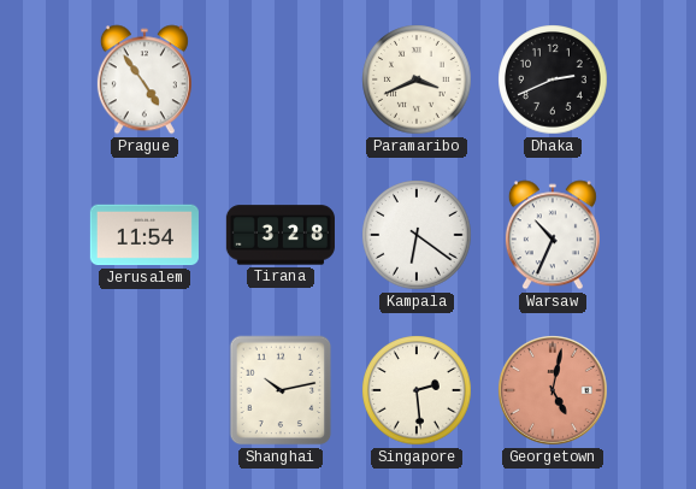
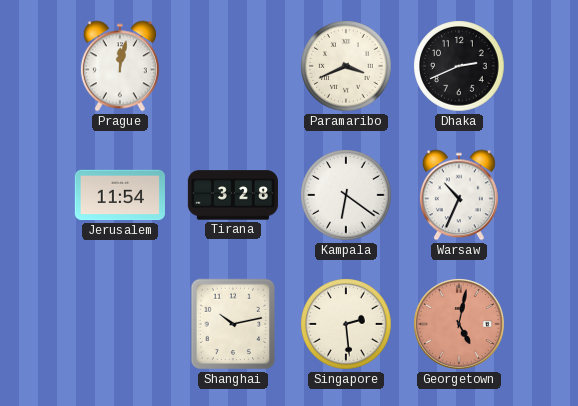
Prague: 4:54 -> 12:02 (120, 66)
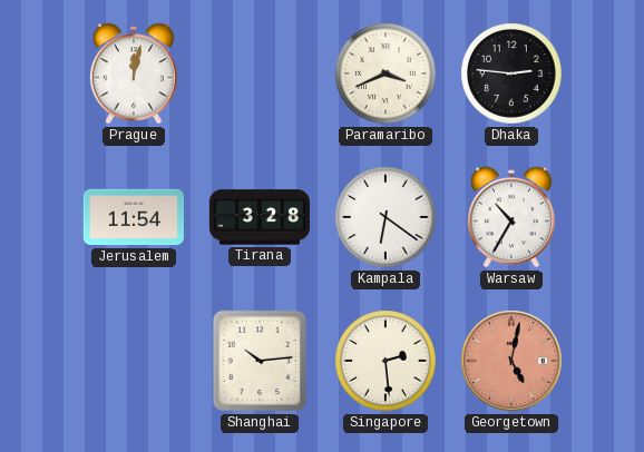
Dhaka: 2:41 -> 2:46 (511, 73)
Warsaw: 10:34 -> 10:35 (511, 217)
Shanghai: 10:13 -> 10:14 (260, 361)
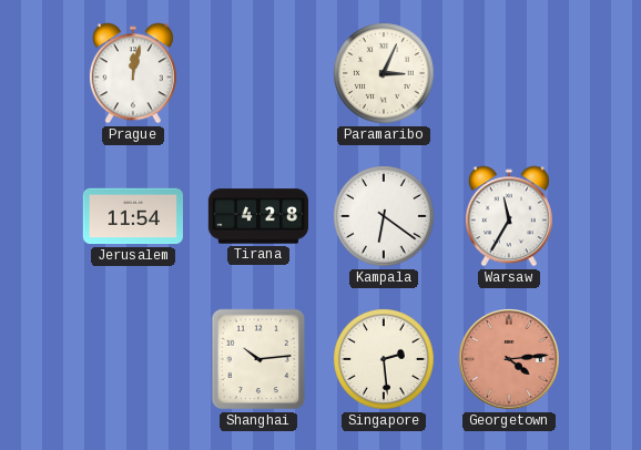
Paramaribo: 3:41 -> 3:04 (384, 73)
Dhaka: 2:46 -> none (511, 73)
Tirana: 3:28 -> 4:28 (258, 216)
Warsaw: 10:35 -> 11:35 (509, 216)
Georgetown: 5:02 -> 4:14 (509, 359)
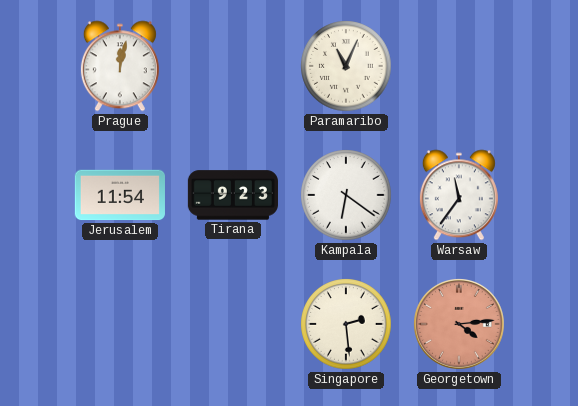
Paramaribo: 3:04 -> 11:04 (346, 66)
Tirana: 4:28 -> 9:23 (233, 195)
Warsaw: 11:35 -> 11:36 (459, 195)
Shanghai: 10:14 -> none (258, 359)
